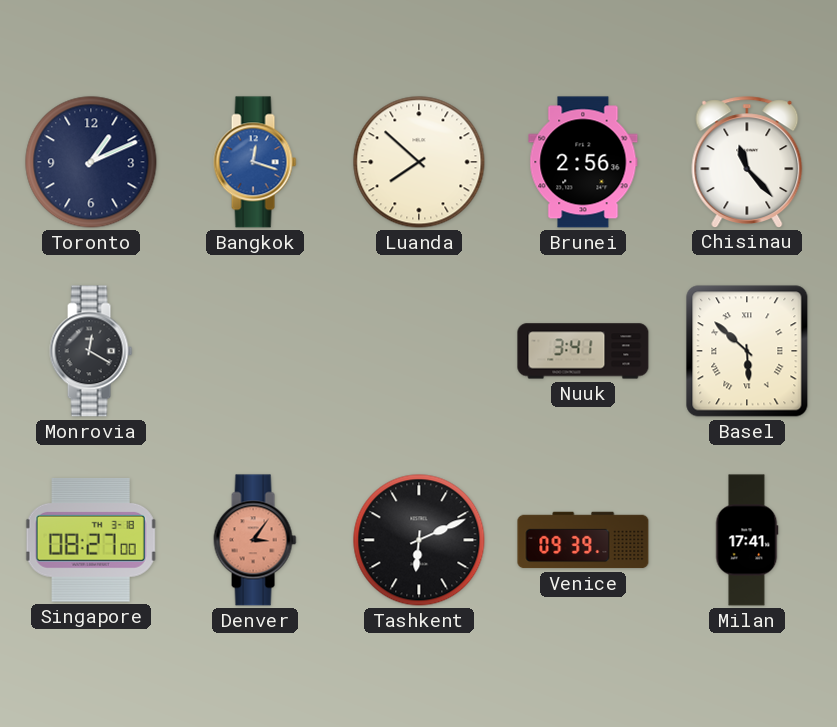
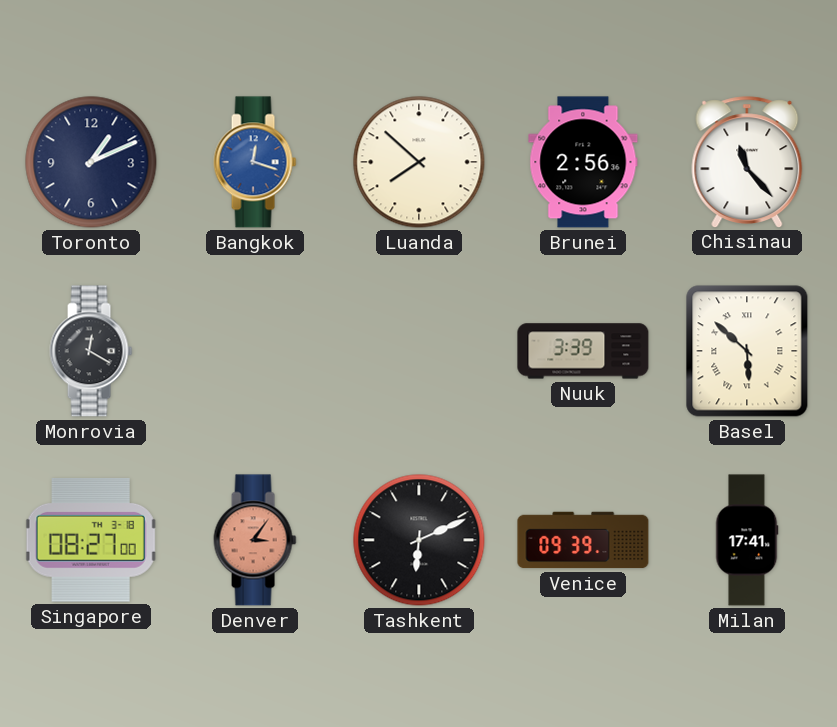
Nuuk: 3:41 -> 3:39 (583, 351)
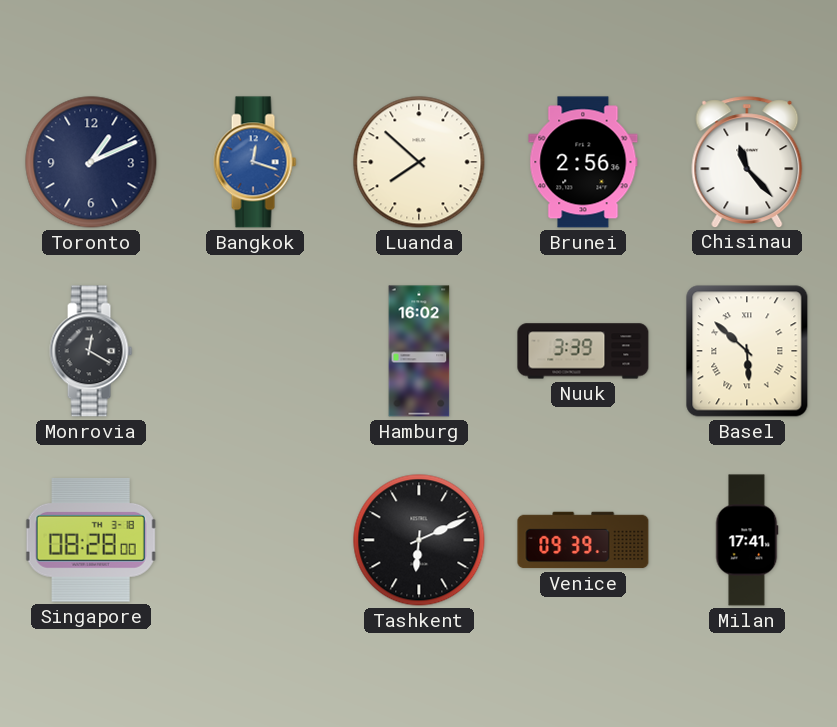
Hamburg: none -> 16:02 (419, 351)
Singapore: 08:27 -> 08:28 (91, 540)
Denver: 3:06 -> none (255, 540)
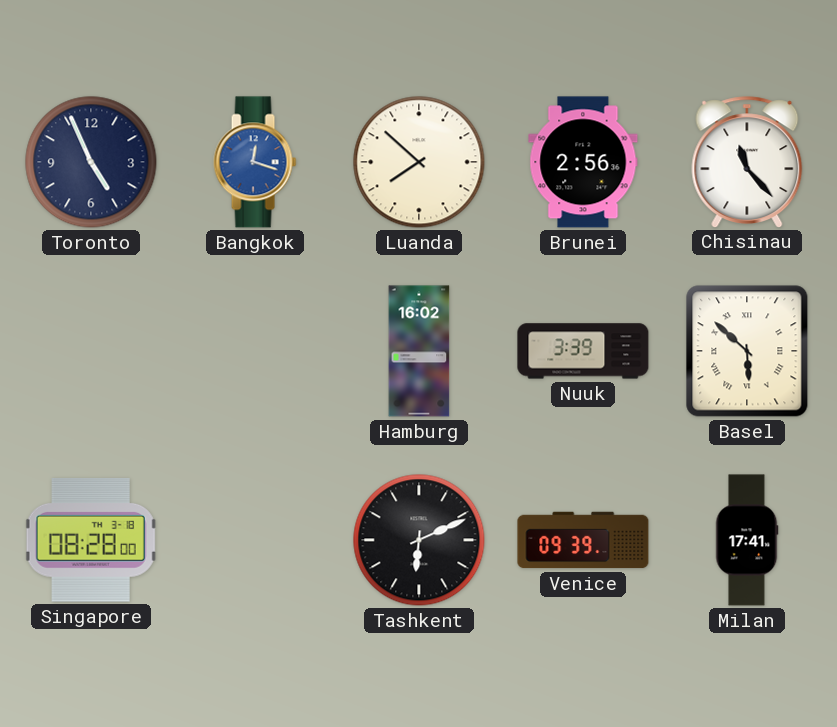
Toronto: 1:11 -> 4:56 (91, 162)
Monrovia: 12:20 -> none (91, 351)
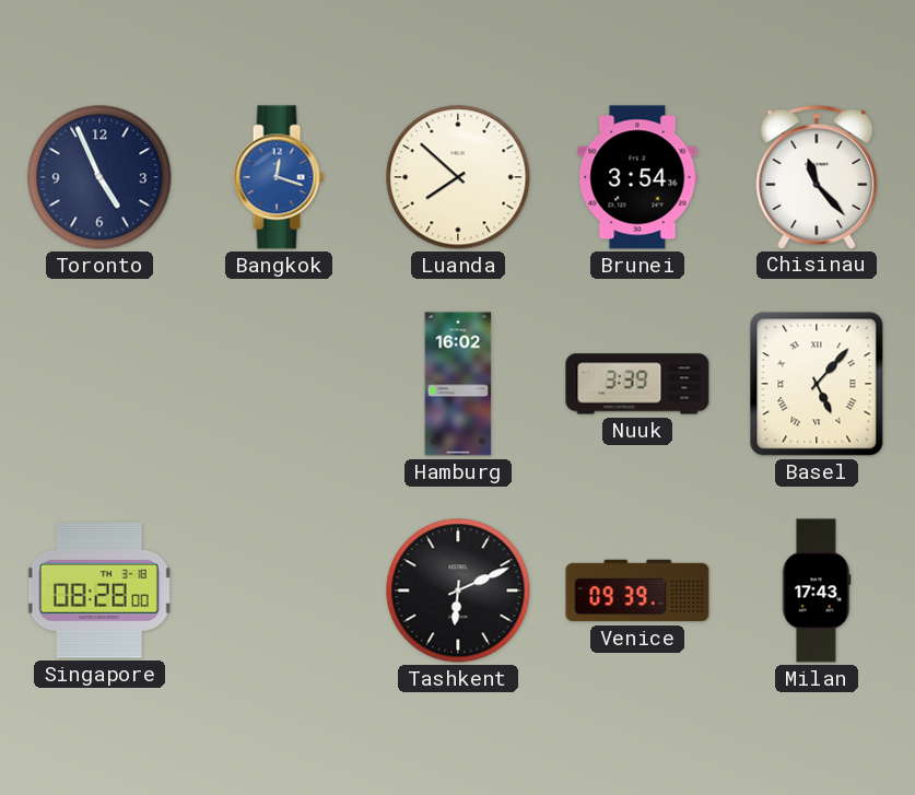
Brunei: 2:56 -> 3:54 (637, 177)
Basel: 5:52 -> 5:07 (817, 384)
Milan: 17:41 -> 17:43 (817, 591)
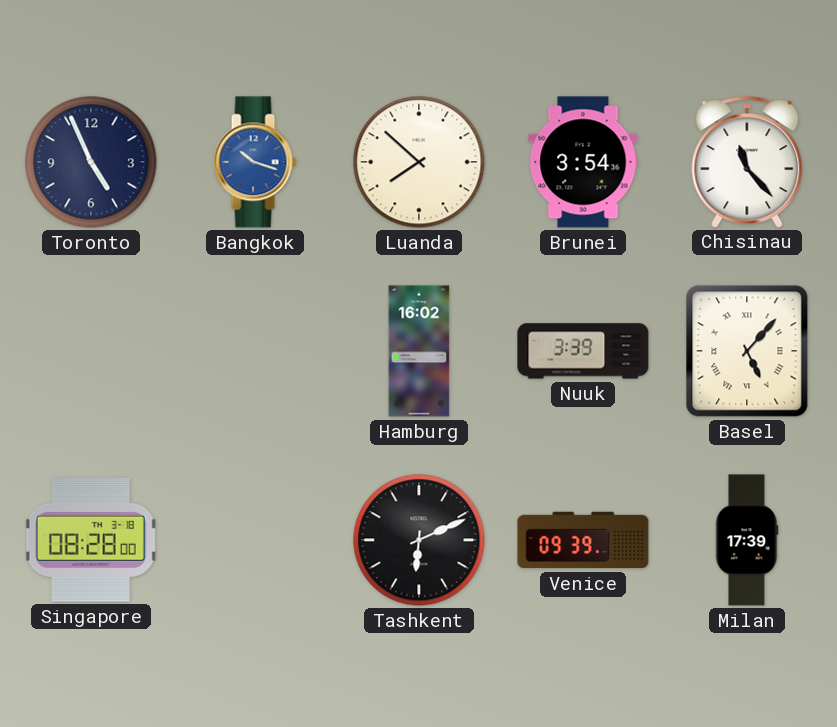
Bangkok: 12:18 -> 10:18 (255, 162)
Milan: 17:43 -> 17:39 (747, 540)
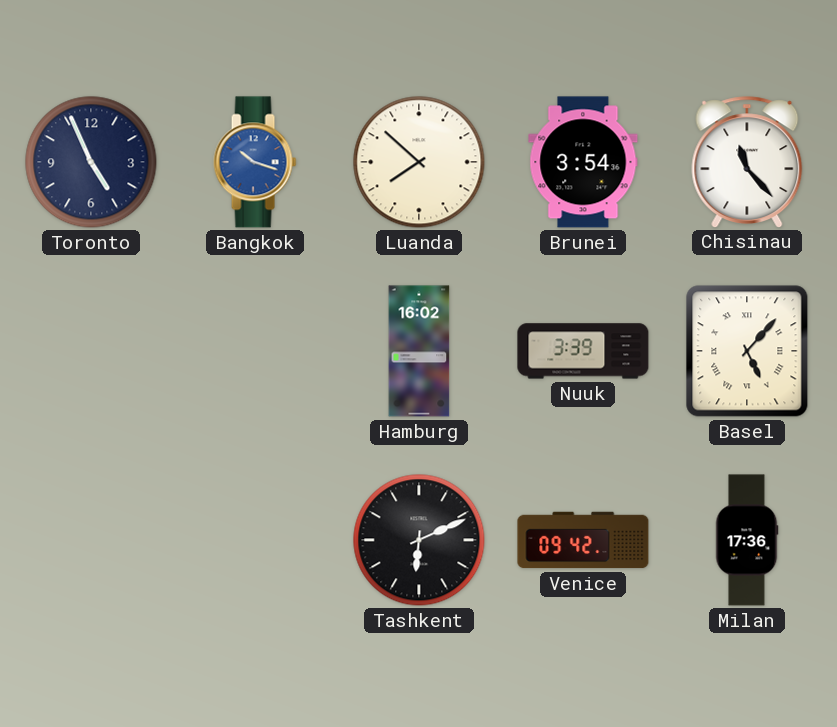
Singapore: 08:28 -> none (91, 540)
Venice: 09:39 -> 09:42 (583, 540)
Milan: 17:39 -> 17:36 (747, 540)
